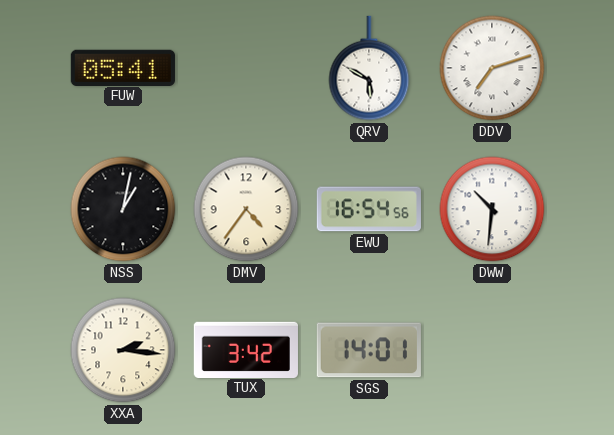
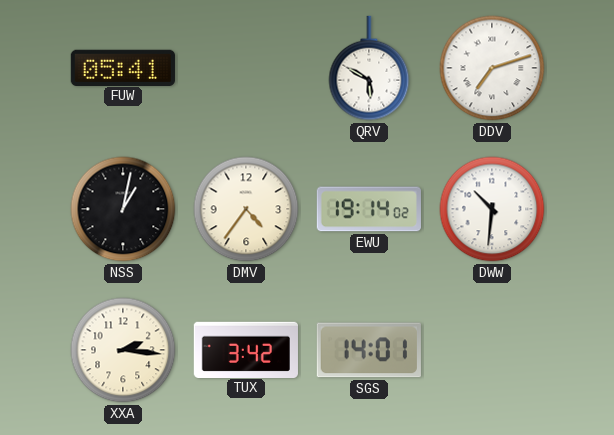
EWU: 16:54 -> 19:14 (369, 209)
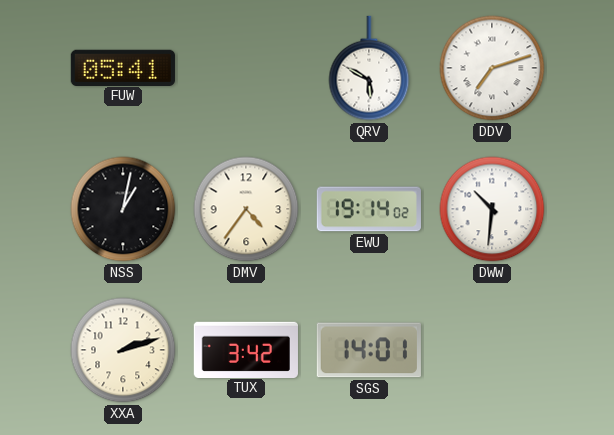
XXA: 2:16 -> 2:12 (123, 350)
